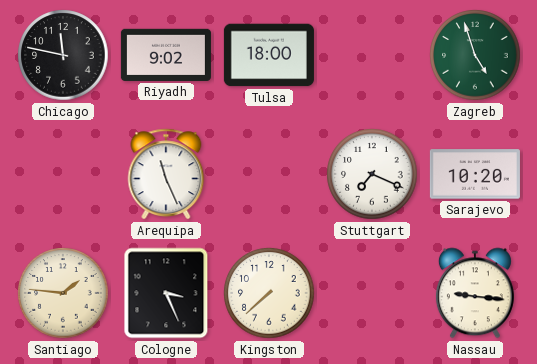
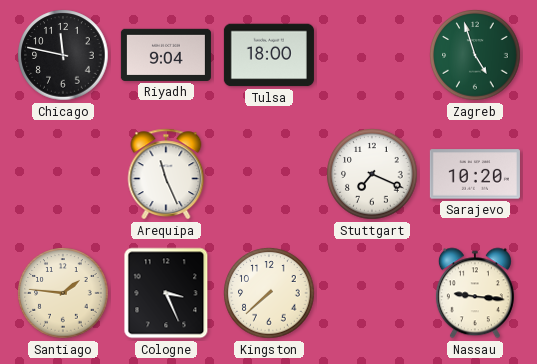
Riyadh: 9:02 -> 9:04 (166, 55)
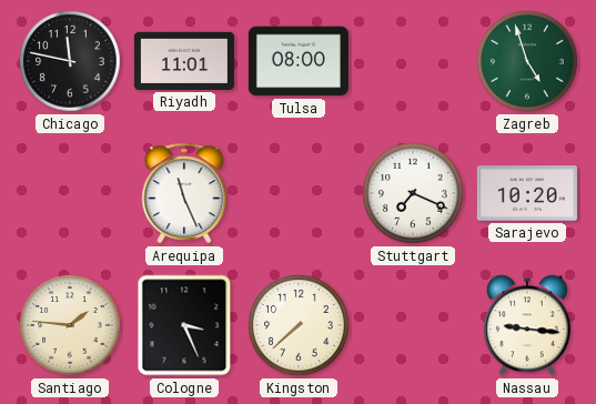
Riyadh: 9:04 -> 11:01 (184, 61)
Tulsa: 18:00 -> 08:00 (299, 61)
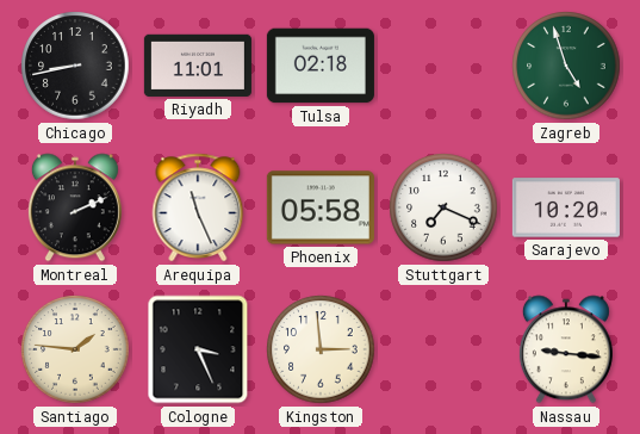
Chicago: 11:47 -> 8:43 (75, 66)
Tulsa: 08:00 -> 02:18 (321, 66)
Montreal: none -> 2:11 (75, 207)
Phoenix: none -> 05:58 (321, 207)
Kingston: 7:38 -> 2:59 (321, 349)
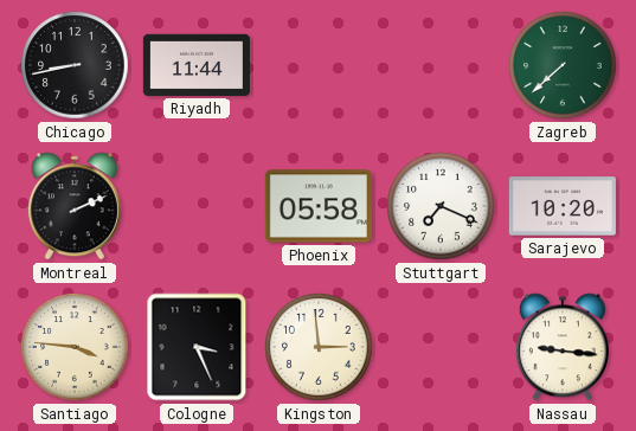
Riyadh: 11:01 -> 11:44 (197, 65)
Tulsa: 02:18 -> none (321, 66)
Zagreb: 4:57 -> 7:38 (563, 65)
Arequipa: 11:26 -> none (198, 207)
Santiago: 1:46 -> 3:46 (75, 347)
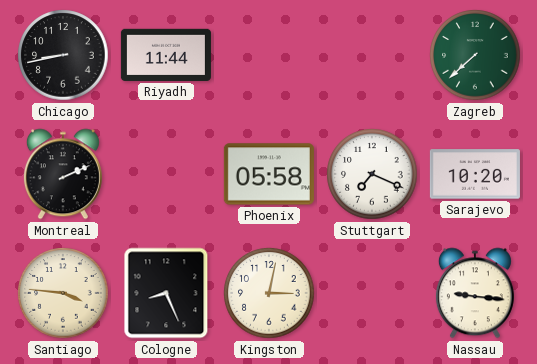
Cologne: 3:26 -> 8:26 (166, 293)
Kingston: 2:59 -> 3:02 (269, 293)
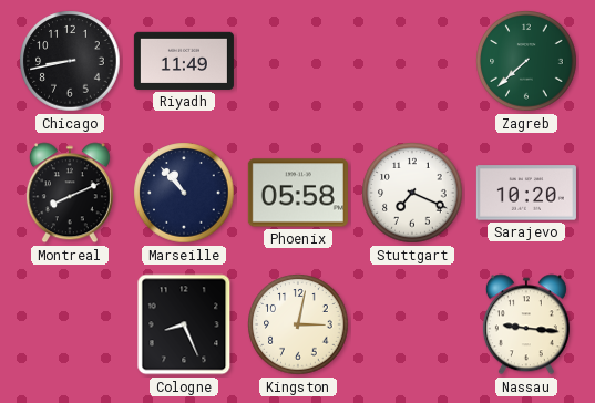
Riyadh: 11:44 -> 11:49 (184, 61)
Montreal: 2:11 -> 8:11 (70, 193)
Marseille: none -> 10:53 (184, 193)
Santiago: 3:46 -> none (63, 293)
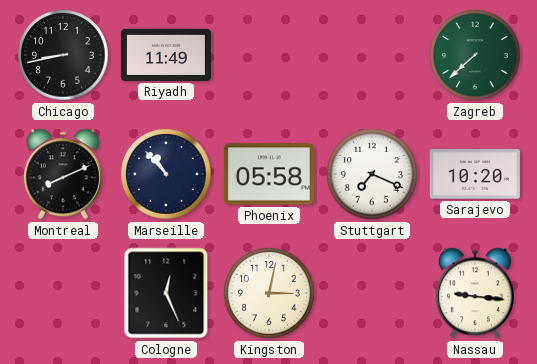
Cologne: 8:26 -> 12:26 (166, 293)
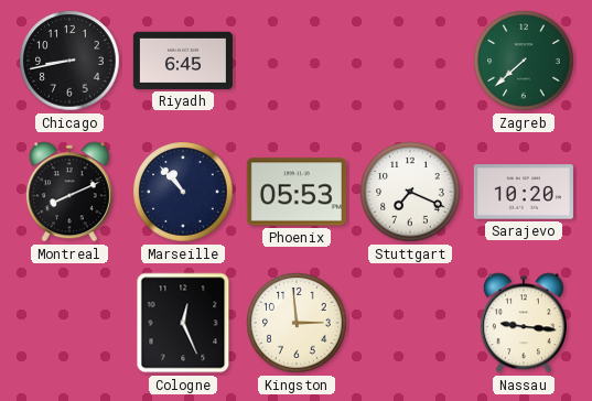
Riyadh: 11:49 -> 6:45 (183, 61)
Phoenix: 05:58 -> 05:53 (297, 192)
Kingston: 3:02 -> 2:59 (297, 323)
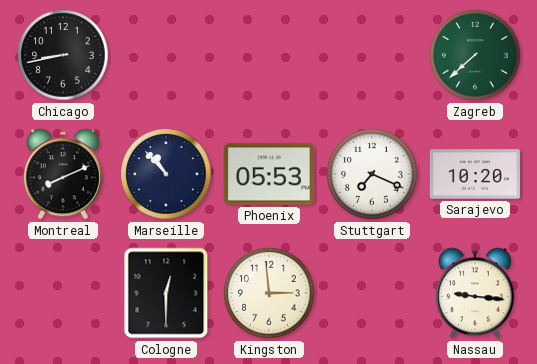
Riyadh: 6:45 -> none (183, 61)
Cologne: 12:26 -> 12:30 (166, 293)
